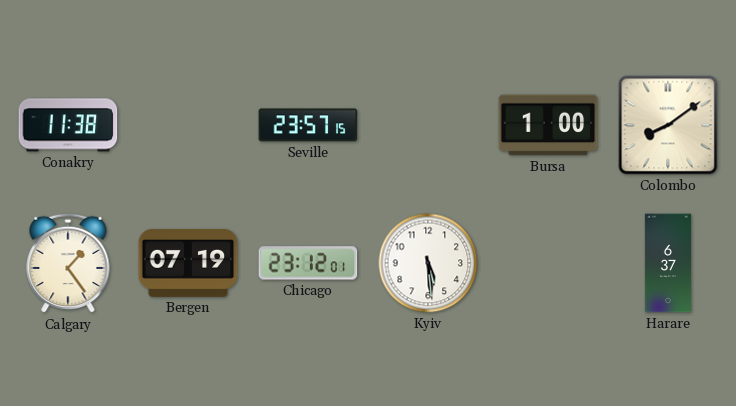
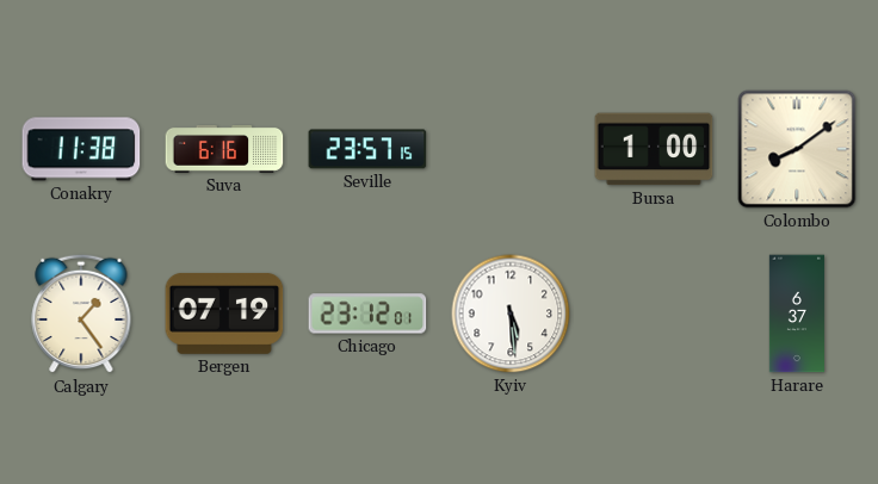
Suva: none -> 6:16 (224, 149)
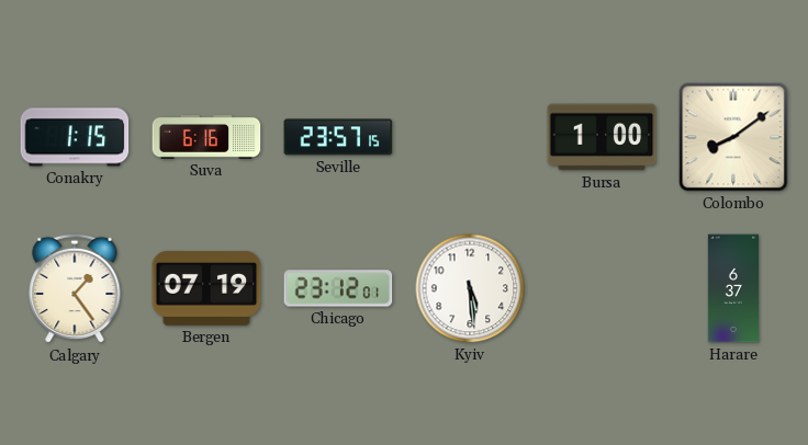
Conakry: 11:38 -> 1:15 (75, 137)
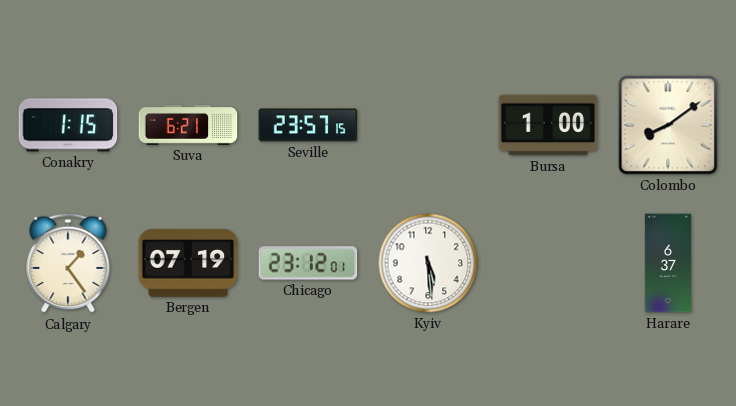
Suva: 6:16 -> 6:21 (188, 125)
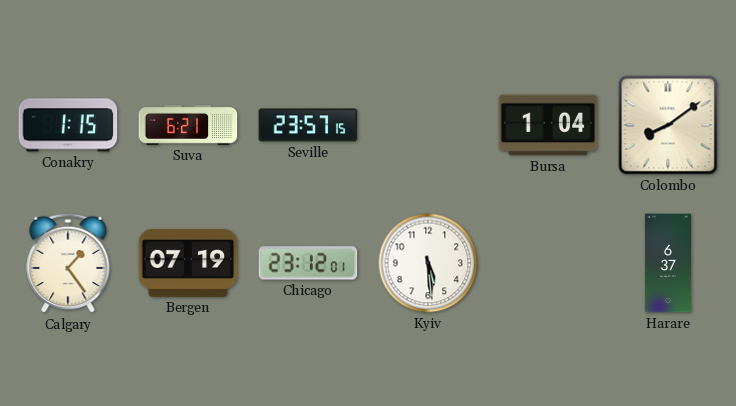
Bursa: 1:00 -> 1:04 (548, 125)
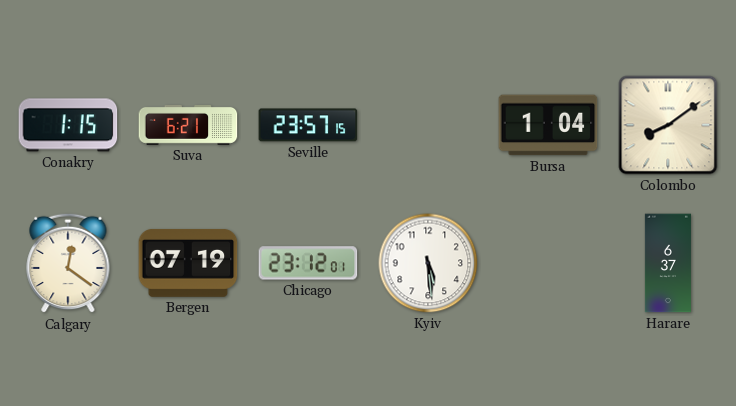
Calgary: 1:24 -> 12:21 (68, 263)
